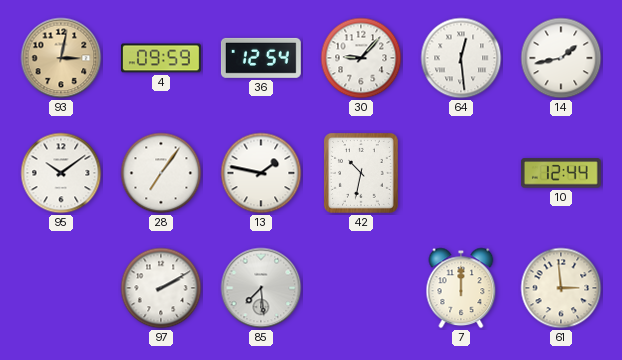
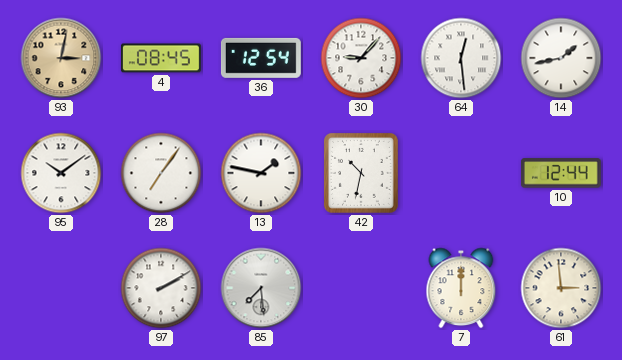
4: 09:59 -> 08:45 (161, 58)
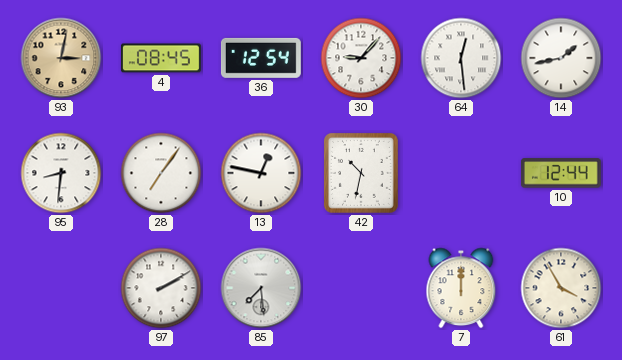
95: 10:09 -> 8:31 (61, 173)
13: 1:47 -> 12:47 (261, 173)
61: 2:59 -> 3:55 (561, 288)
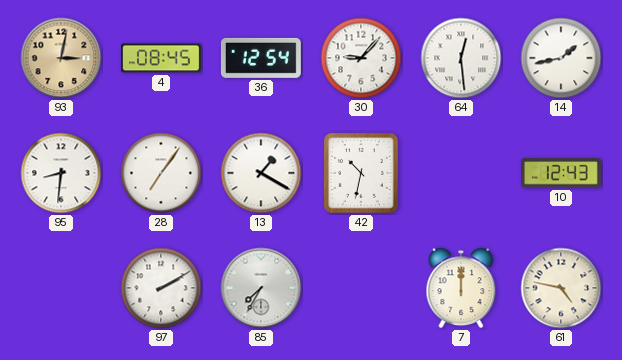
13: 12:47 -> 1:20 (261, 173)
10: 12:44 -> 12:43 (561, 173)
85: 7:29 -> 7:35 (261, 288)
61: 3:55 -> 4:47 (561, 288)
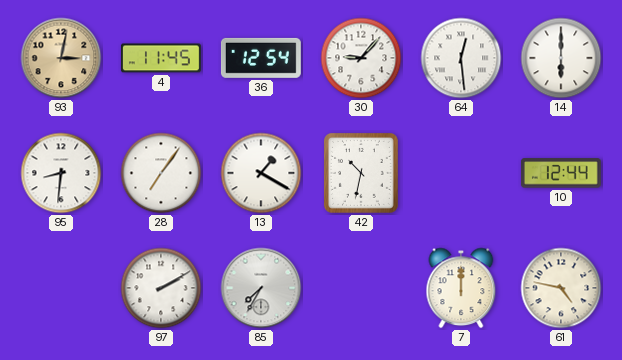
4: 08:45 -> 11:45 (161, 58)
14: 1:43 -> 6:00 (561, 58)
10: 12:43 -> 12:44 (561, 173)
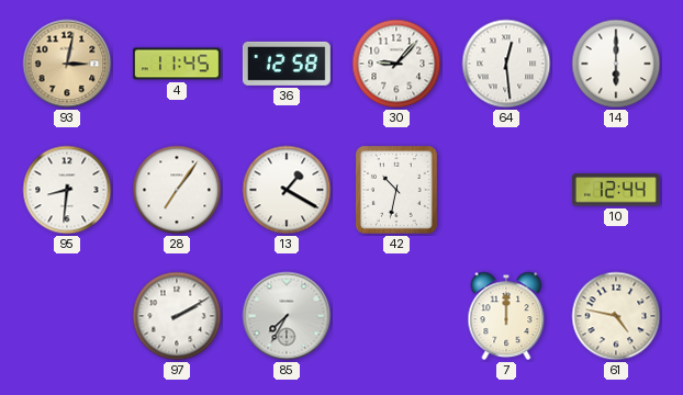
36: 12:54 -> 12:58 (287, 64)
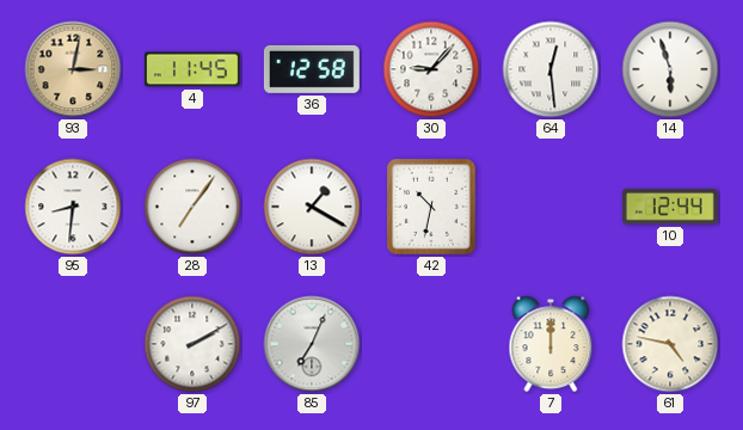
14: 6:00 -> 5:57 (670, 69)
85: 7:35 -> 7:04 (312, 344)
